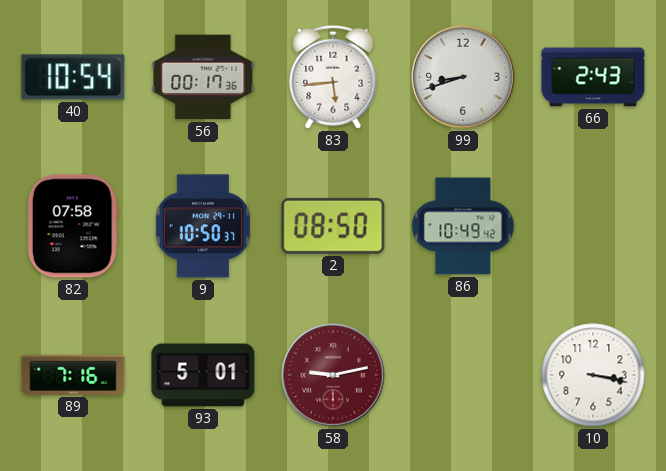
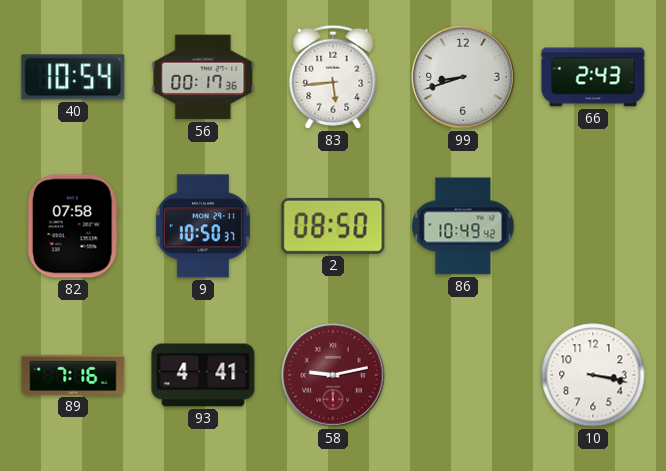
93: 5:01 -> 4:41 (203, 375)
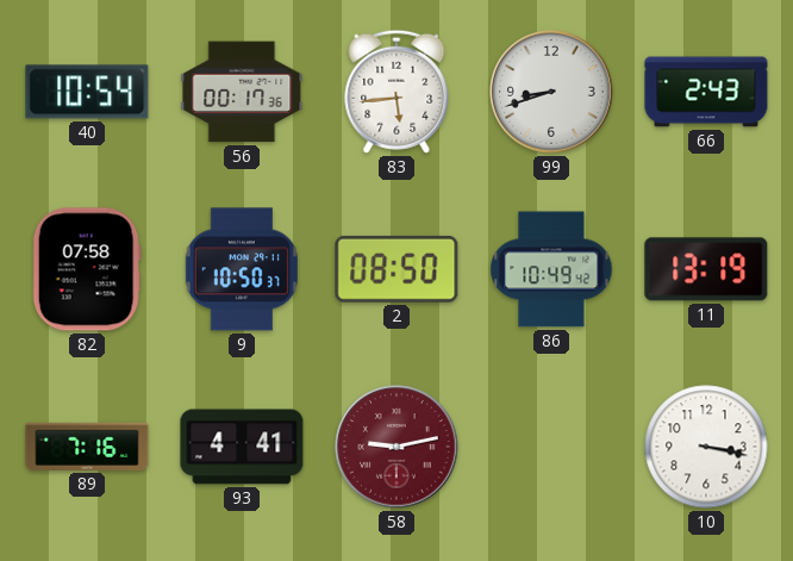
11: none -> 13:19 (706, 269)
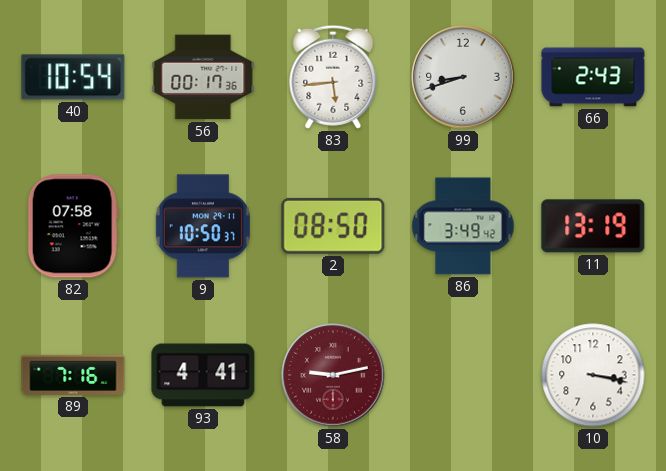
86: 10:49 -> 3:49 (463, 226)
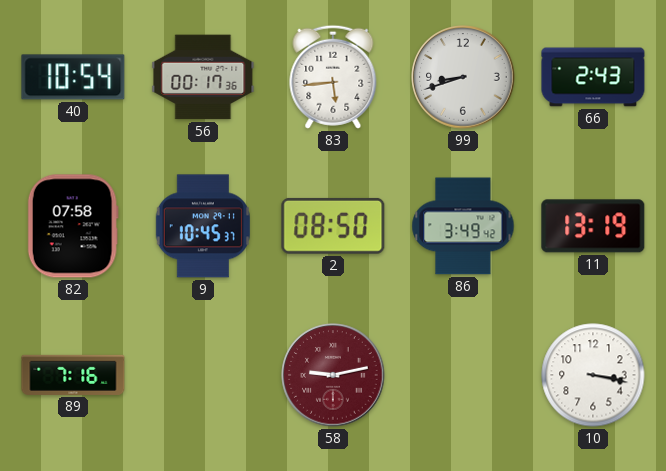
9: 10:50 -> 10:45 (203, 226)
93: 4:41 -> none (203, 375)
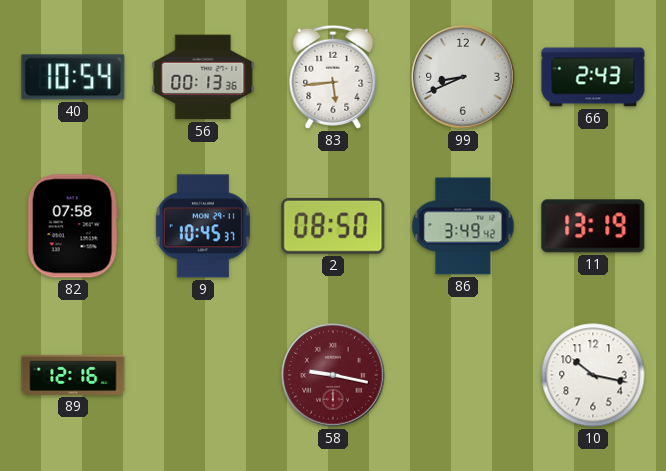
56: 00:17 -> 00:13 (203, 77)
99: 8:42 -> 8:41 (463, 77)
89: 7:16 -> 12:16 (73, 375)
58: 9:13 -> 9:17 (333, 375)
10: 3:17 -> 10:17 (593, 375)
